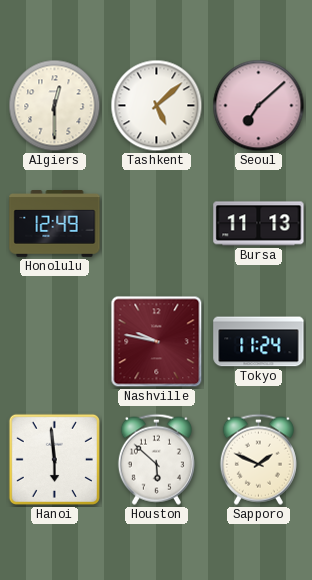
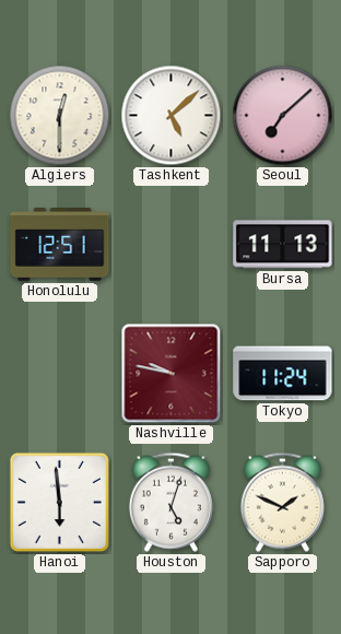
Honolulu: 12:49 -> 12:51 (60, 245)
Houston: 5:52 -> 5:03 (170, 502)
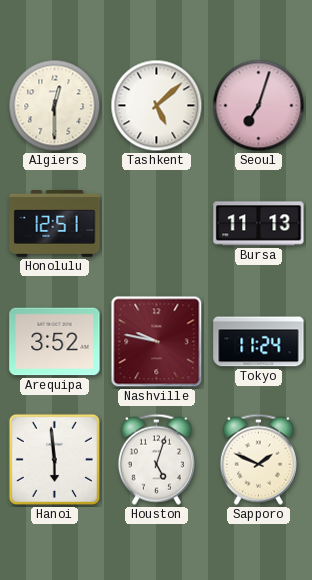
Seoul: 7:08 -> 7:03 (259, 106)
Arequipa: none -> 3:52 (55, 342)
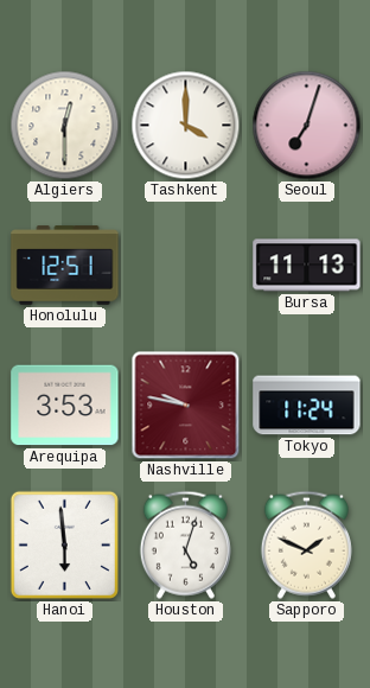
Tashkent: 5:08 -> 4:00 (186, 126)
Arequipa: 3:52 -> 3:53 (65, 406)
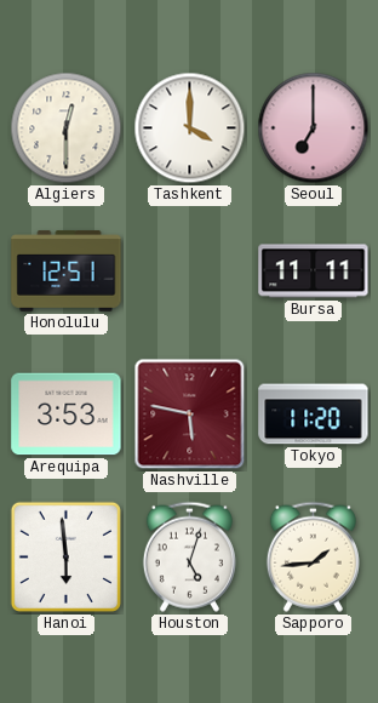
Seoul: 7:03 -> 7:00 (314, 128)
Bursa: 11:13 -> 11:11 (314, 272)
Nashville: 9:47 -> 5:47 (190, 415)
Tokyo: 11:24 -> 11:20 (314, 415)
Sapporo: 1:49 -> 1:44 (313, 556)
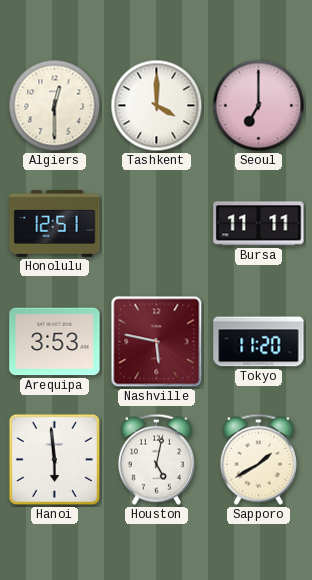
Houston: 5:03 -> 5:02 (156, 459)
Sapporo: 1:44 -> 1:40 (258, 459)
